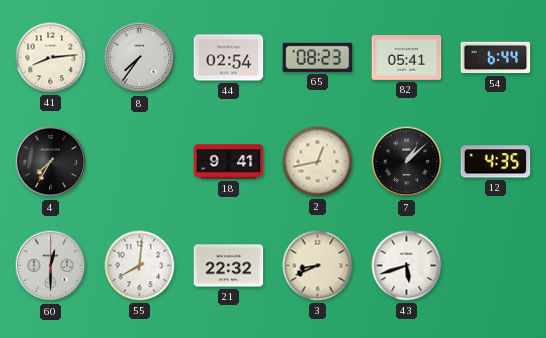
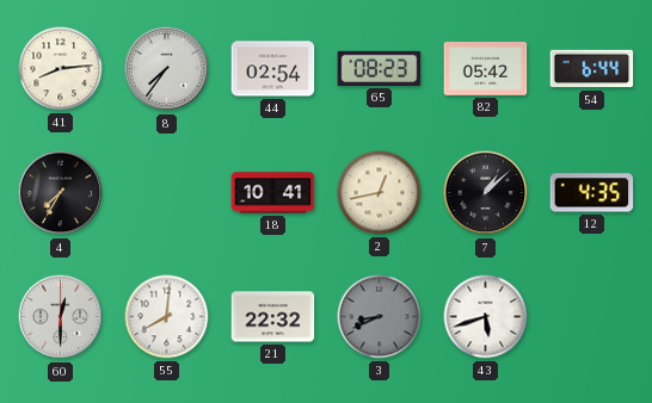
82: 05:41 -> 05:42 (486, 69)
18: 9:41 -> 10:41 (273, 193)
3 dial: cream -> grey (380, 317)
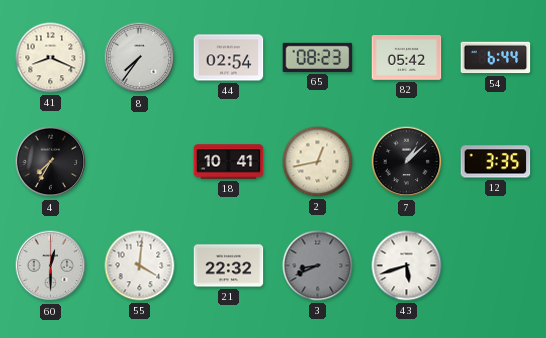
41: 8:14 -> 8:19 (51, 58)
12: 4:35 -> 3:35 (496, 162)
55: 8:01 -> 4:01 (140, 266)
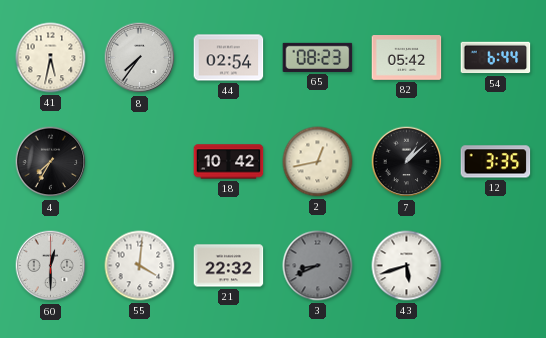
41: 8:19 -> 5:32 (51, 58)
18: 10:41 -> 10:42 (229, 162)
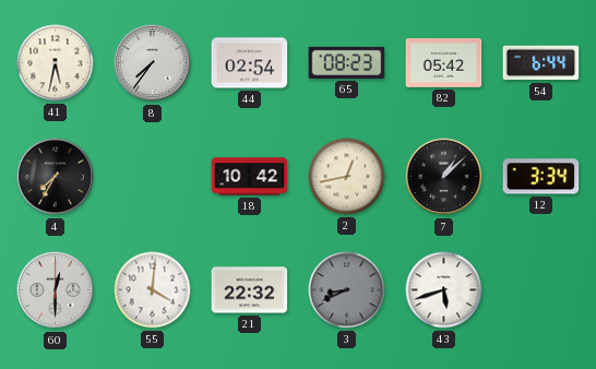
12: 3:35 -> 3:34 (541, 177)
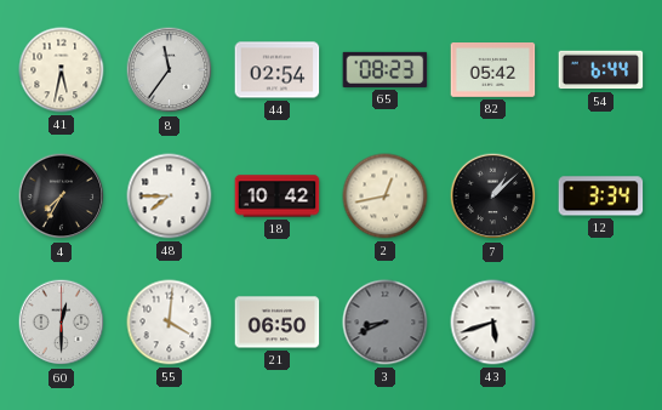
8: 7:36 -> 11:36 (170, 70)
48: none -> 7:45 (170, 197)
21: 22:32 -> 06:50 (278, 323)
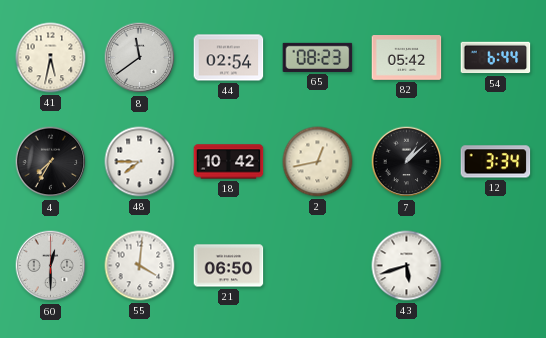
8: 11:36 -> 11:39 (140, 58)
3: 8:41 -> none (386, 323)
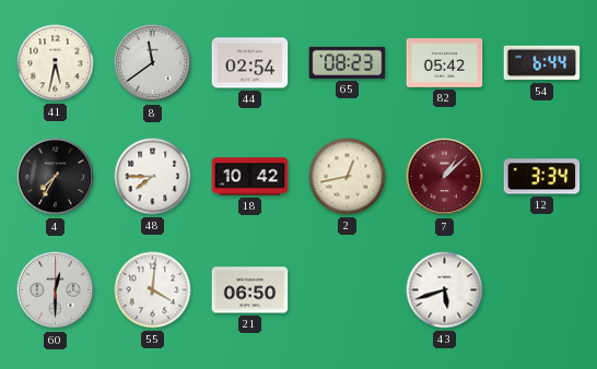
7 dial: black -> burgundy (445, 177)
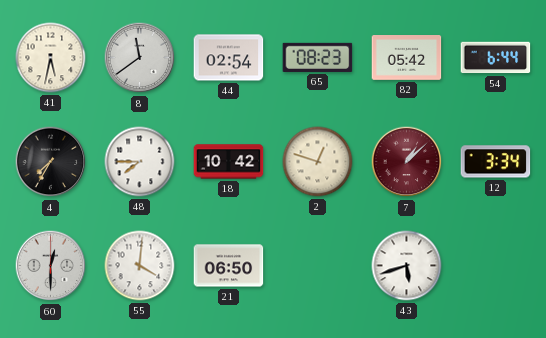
2: 12:43 -> 12:48 (318, 162)
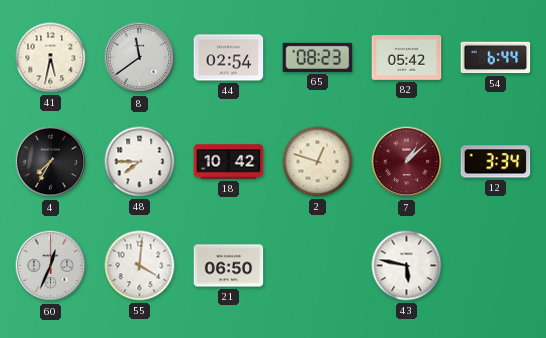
60: 12:30 -> 12:34 (51, 266)
43: 5:42 -> 5:47 (407, 266)
